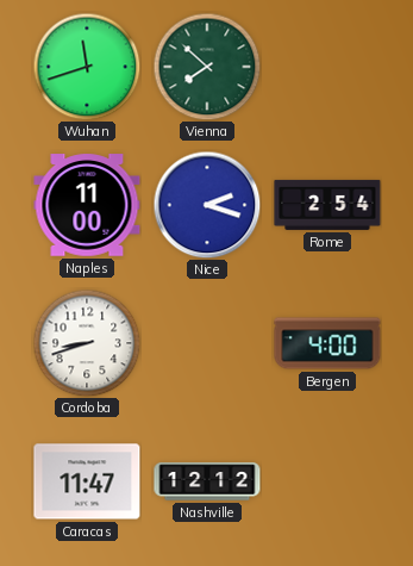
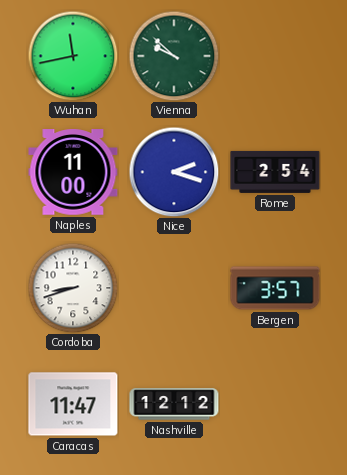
Wuhan: 11:42 -> 11:43 (73, 56)
Vienna: 7:52 -> 9:52 (174, 56)
Bergen: 4:00 -> 3:57 (275, 288)
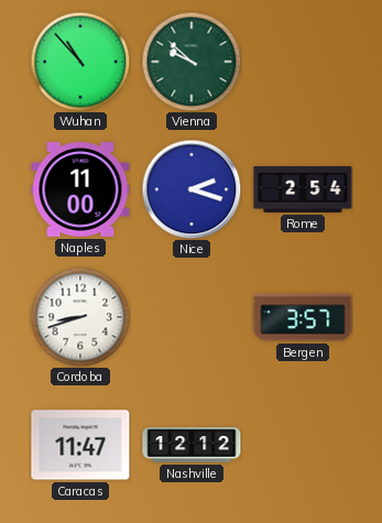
Wuhan: 11:43 -> 10:53 (80, 62)
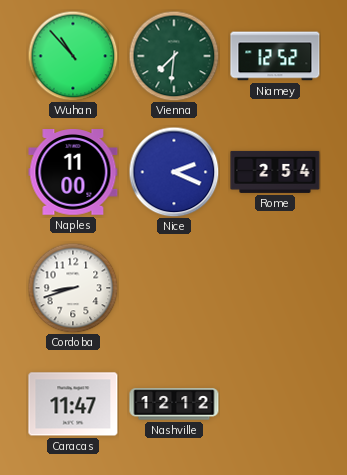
Vienna: 9:52 -> 7:31 (174, 56)
Niamey: none -> 12:52 (275, 56)
Nice: 2:18 -> 2:19 (174, 172)
Bergen: 3:57 -> none (303, 317)
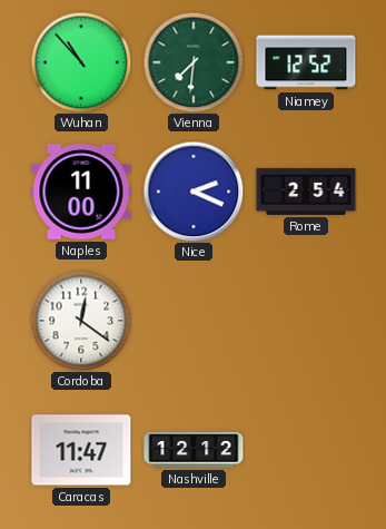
Cordoba: 8:42 -> 12:21 (81, 321)
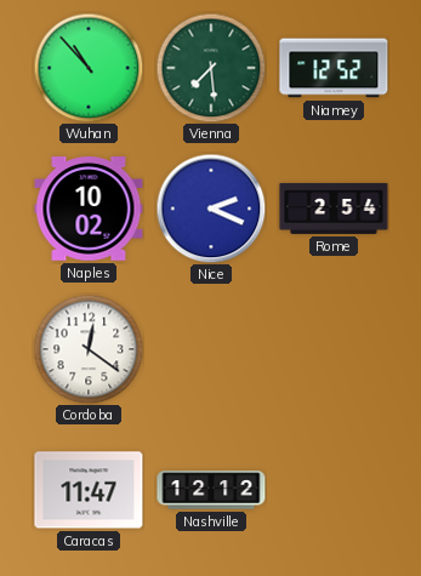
Vienna: 7:31 -> 7:29 (211, 68)
Naples: 11:00 -> 10:02 (89, 209)
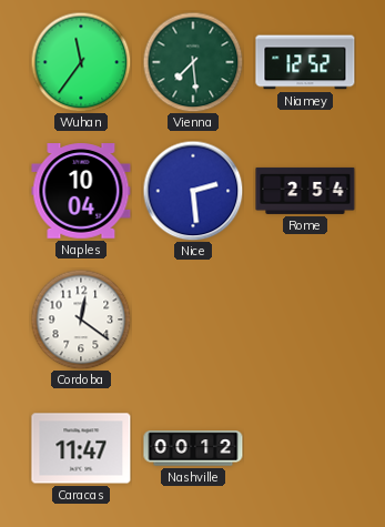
Wuhan: 10:53 -> 11:36 (81, 62)
Naples: 10:02 -> 10:04 (81, 191)
Nice: 2:19 -> 2:29 (193, 191)
Nashville: 12:12 -> 00:12 (193, 448)
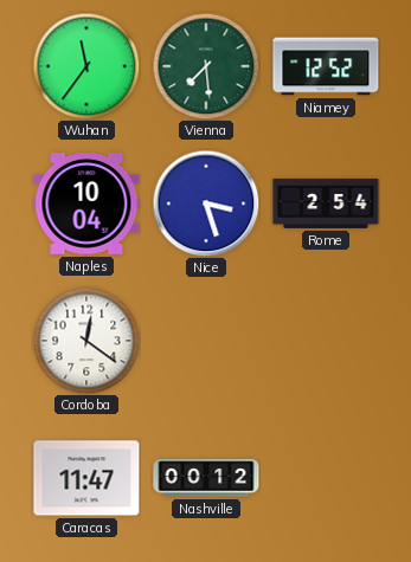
Nice: 2:29 -> 3:27 (206, 204)
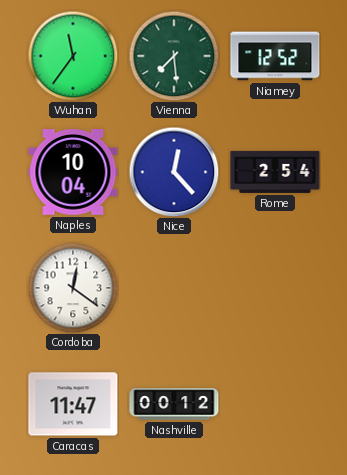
Nice: 3:27 -> 12:23 (174, 172)
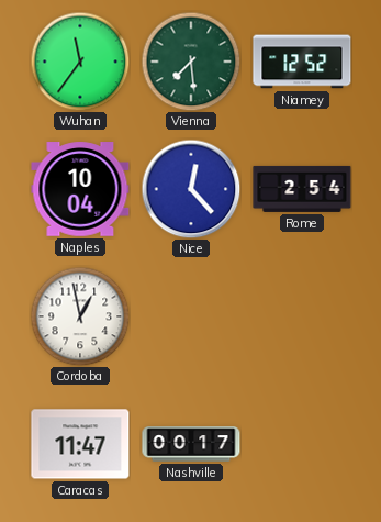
Cordoba: 12:21 -> 12:58 (80, 316)
Nashville: 00:12 -> 00:17 (191, 444)
